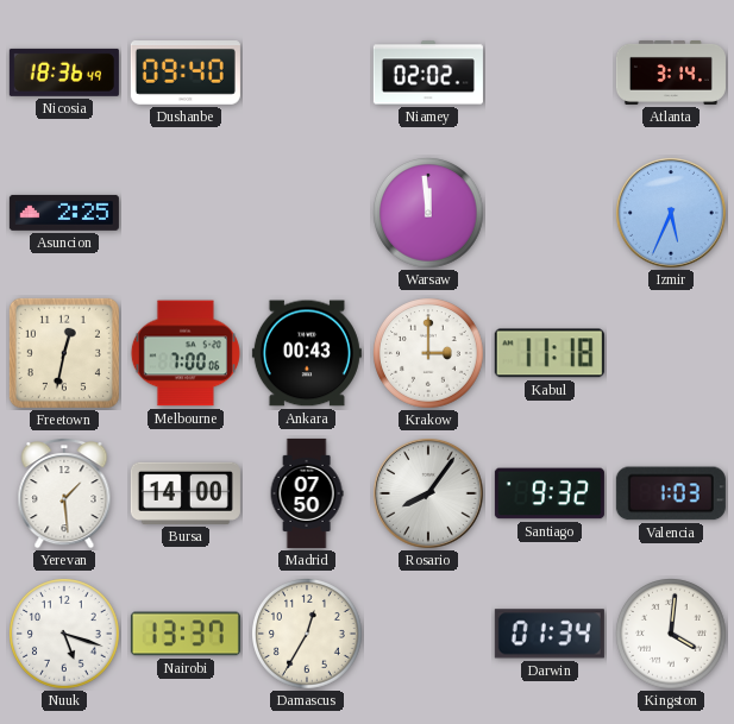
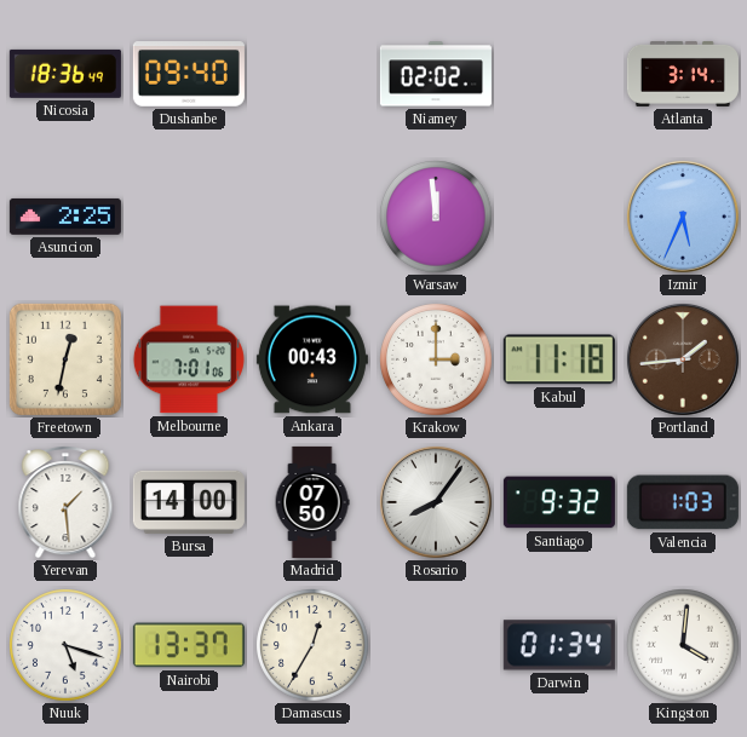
Melbourne: 7:00 -> 7:01 (189, 359)
Portland: none -> 1:44 (683, 359)
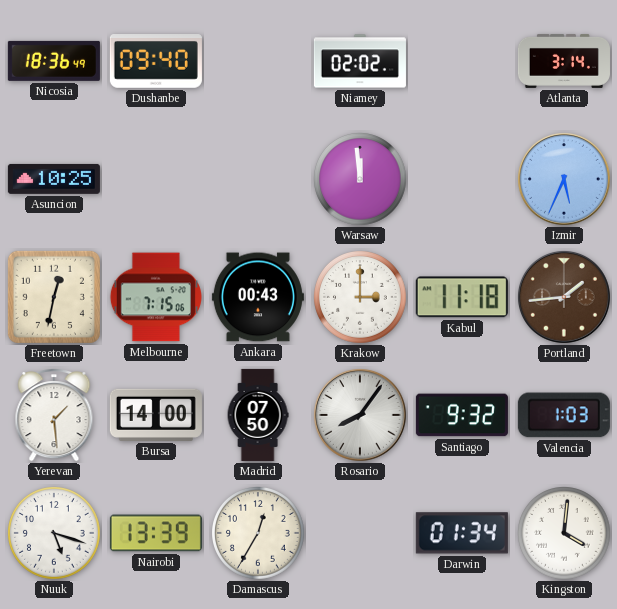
Asuncion: 2:25 -> 10:25 (54, 179)
Melbourne: 7:01 -> 7:15 (156, 297)
Nairobi: 13:37 -> 13:39 (156, 533)
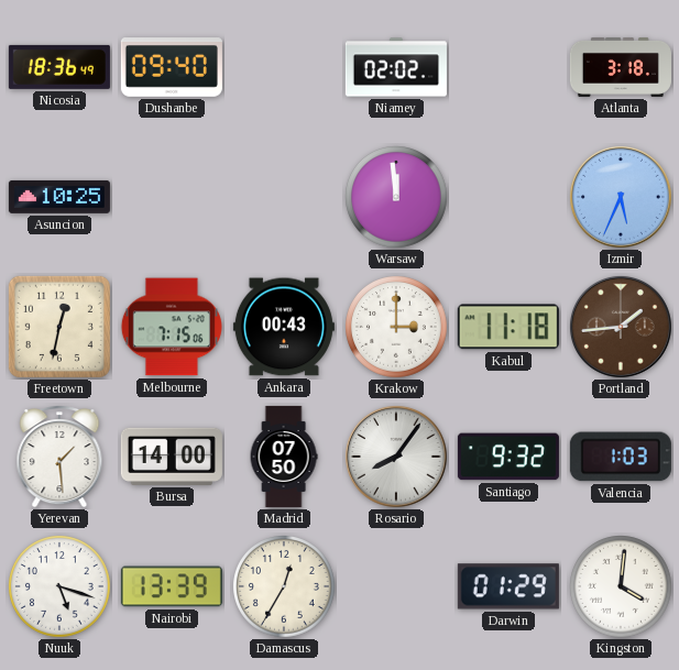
Atlanta: 3:14 -> 3:18 (621, 67)
Darwin: 01:34 -> 01:29 (508, 586)
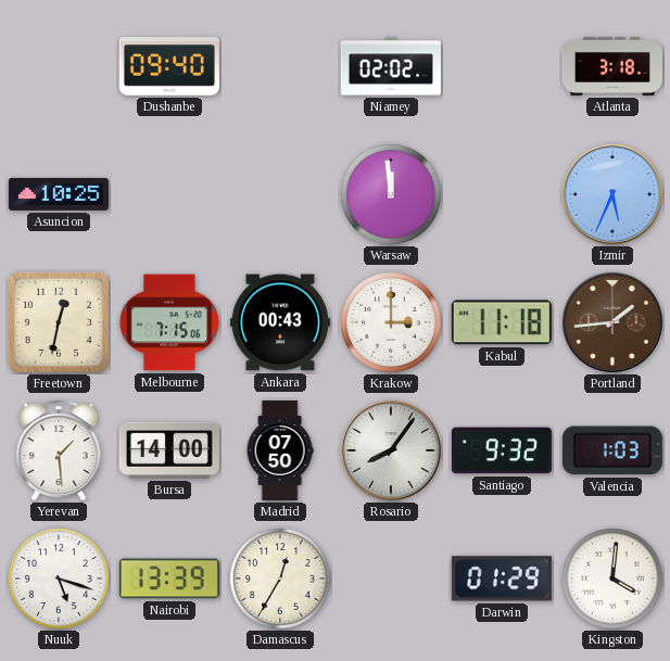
Nicosia: 18:36 -> none (59, 67)
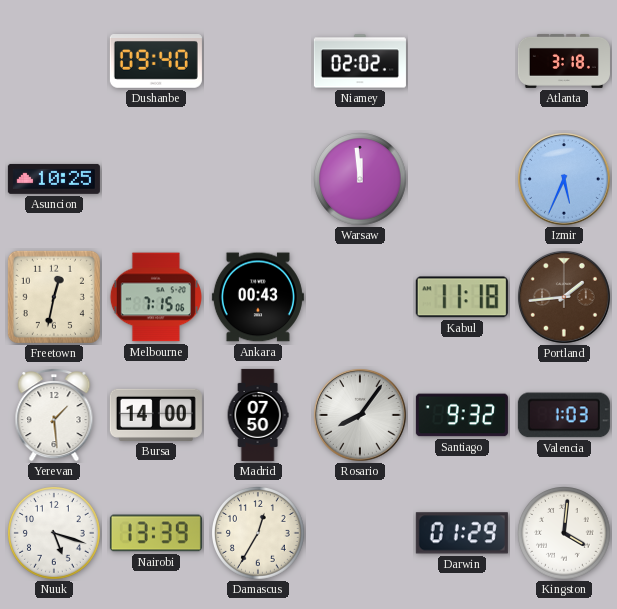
Krakow: 3:00 -> none (392, 323)
